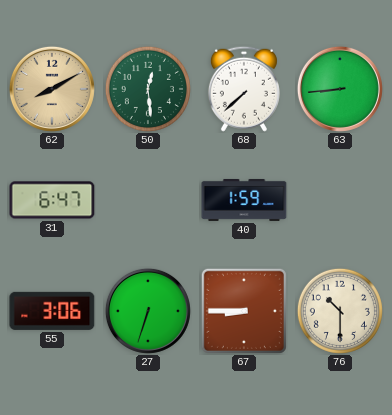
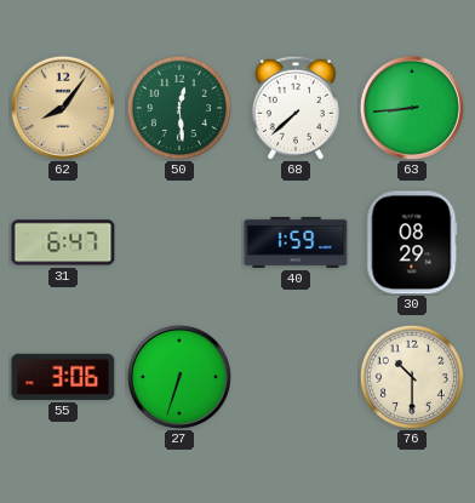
62: 8:10 -> 8:06 (63, 108)
30: none -> 08:29 (412, 242)
67: 8:45 -> none (244, 311)
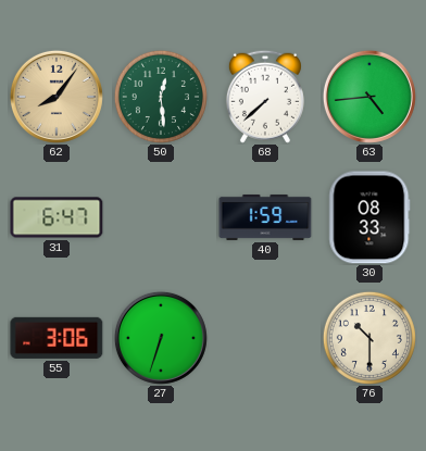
63: 8:44 -> 4:44 (369, 97)
30: 08:29 -> 08:33 (369, 217)
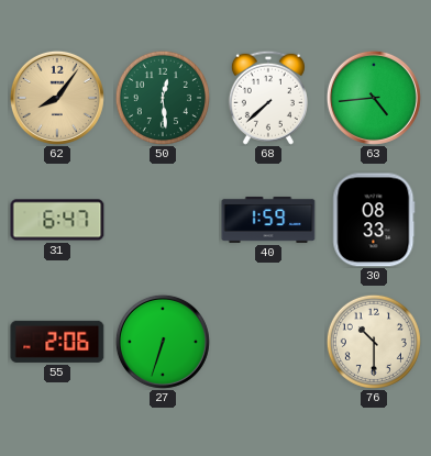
55: 3:06 -> 2:06 (57, 342)
